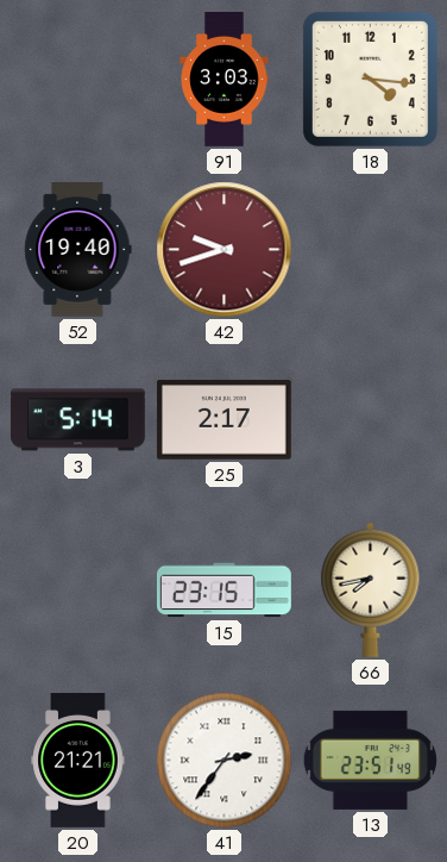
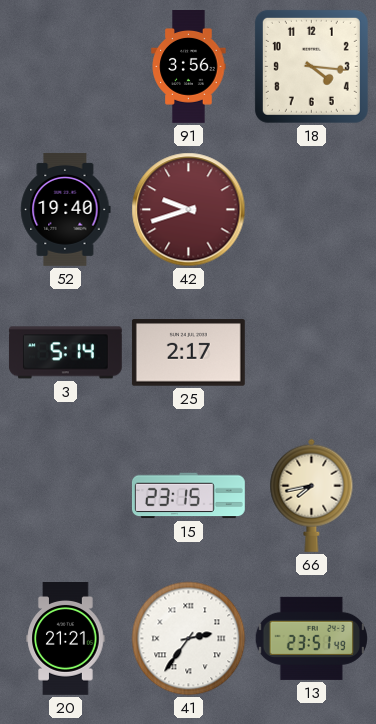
91: 3:03 -> 3:56 (189, 67)
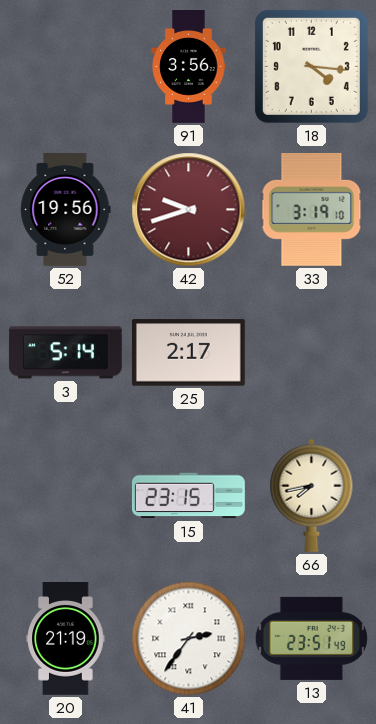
52: 19:40 -> 19:56 (66, 209)
33: none -> 3:19 (312, 209)
20: 21:21 -> 21:19 (66, 639)
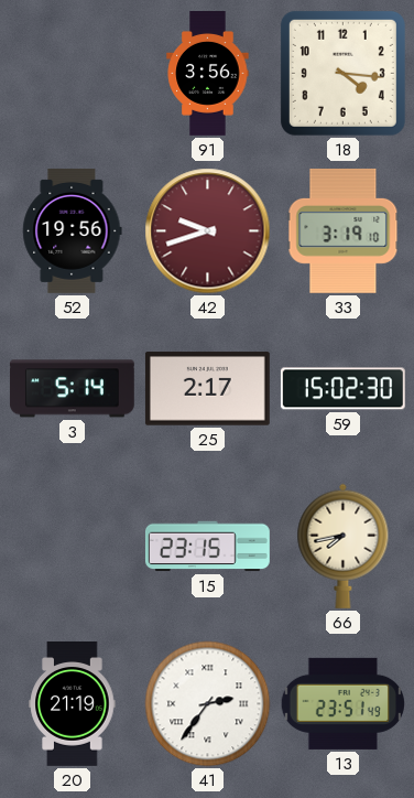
59: none -> 15:02 (342, 389)
